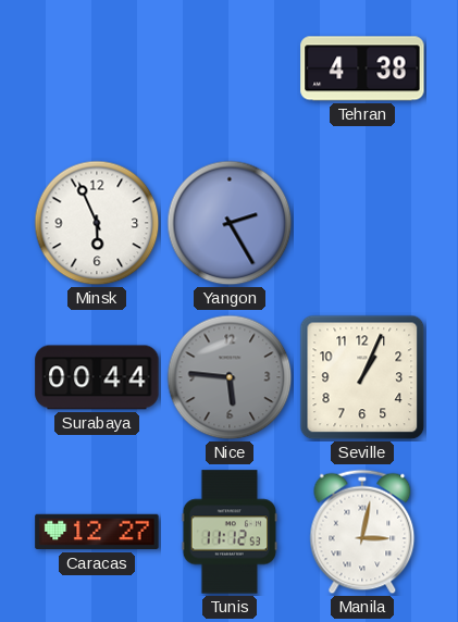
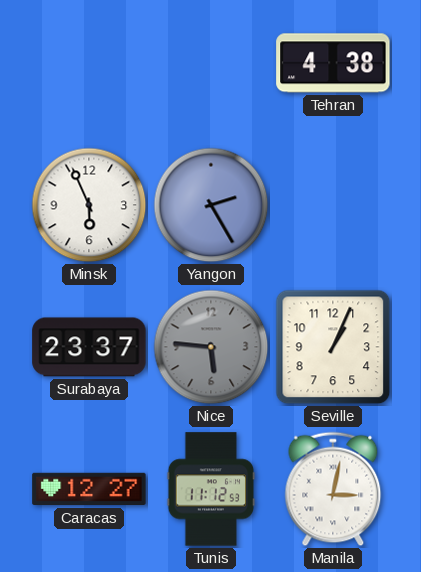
Surabaya: 00:44 -> 23:37 (89, 347)
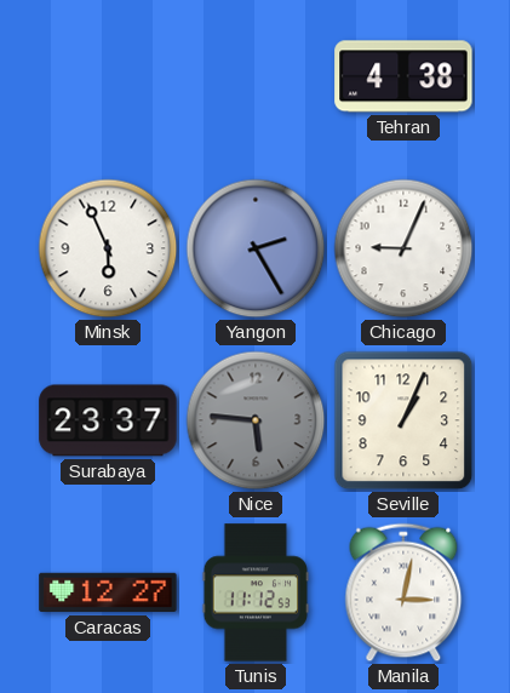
Chicago: none -> 9:04 (403, 248)
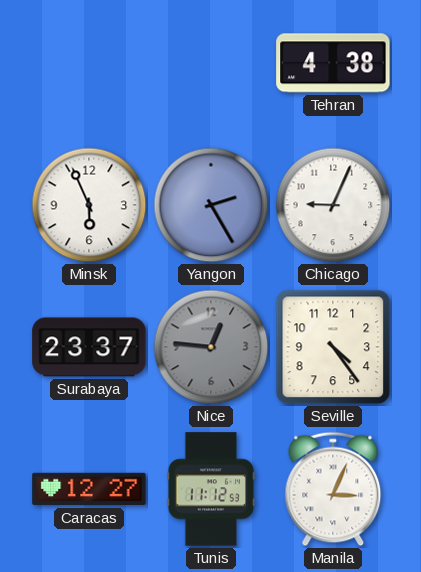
Nice: 5:46 -> 12:46 (211, 347)
Seville: 1:04 -> 4:24 (333, 347)
Manila: 3:02 -> 3:04 (333, 489)
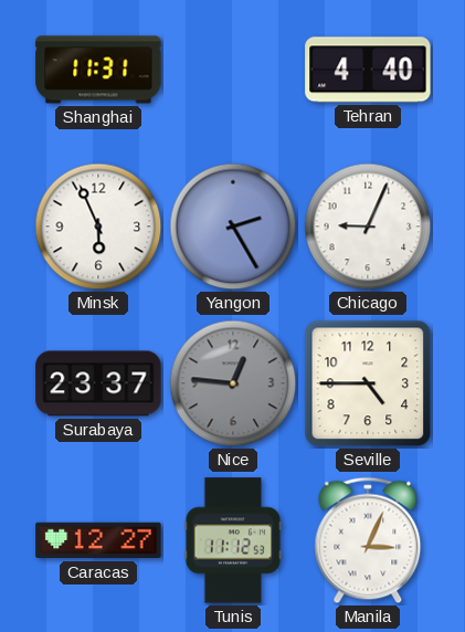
Shanghai: none -> 11:31 (98, 70)
Tehran: 4:38 -> 4:40 (368, 70)
Seville: 4:24 -> 4:45 (368, 383)
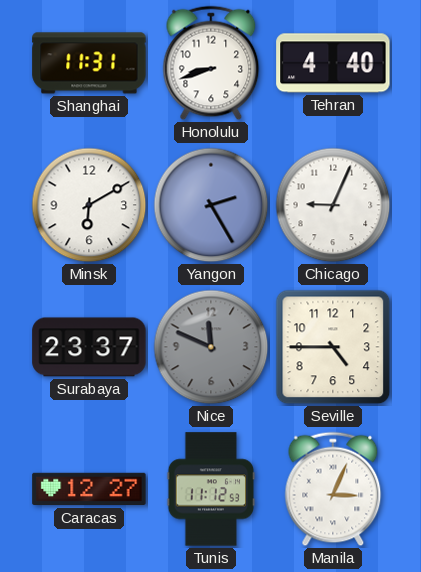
Honolulu: none -> 8:42 (211, 63)
Minsk: 5:56 -> 6:10 (89, 205)
Nice: 12:46 -> 11:49 (211, 347)
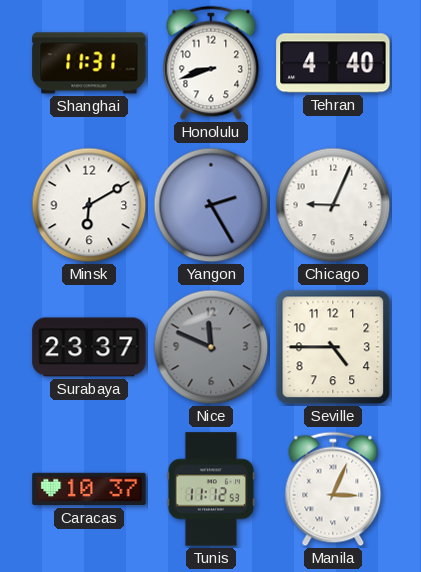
Caracas: 12:27 -> 10:37 (89, 489)
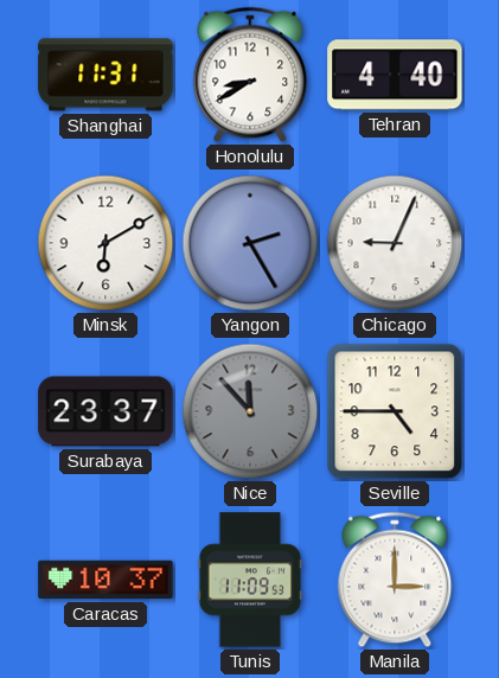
Honolulu: 8:42 -> 8:40 (250, 75)
Nice: 11:49 -> 11:53 (250, 411)
Tunis: 11:12 -> 11:09 (250, 580)
Manila: 3:04 -> 3:00 (395, 580)
